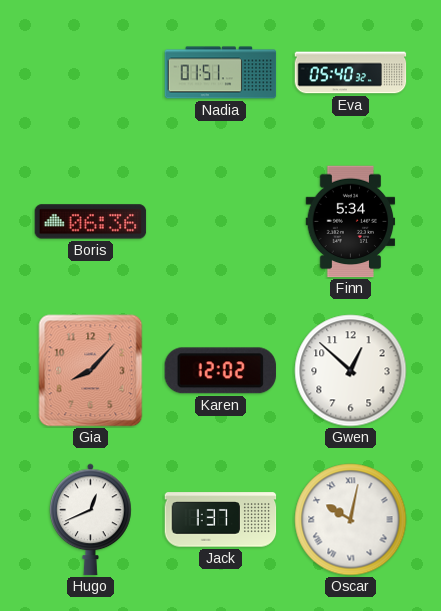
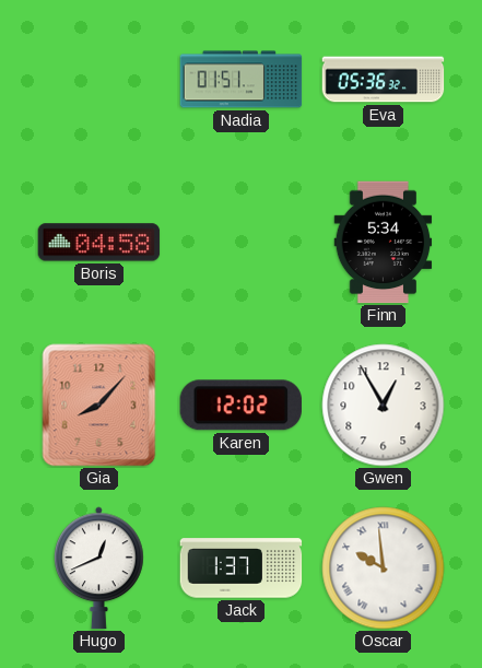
Eva: 05:40 -> 05:36 (384, 80)
Boris: 06:36 -> 04:58 (99, 243)
Gwen: 12:52 -> 12:55 (384, 406)
Oscar: 10:02 -> 9:59 (384, 569)
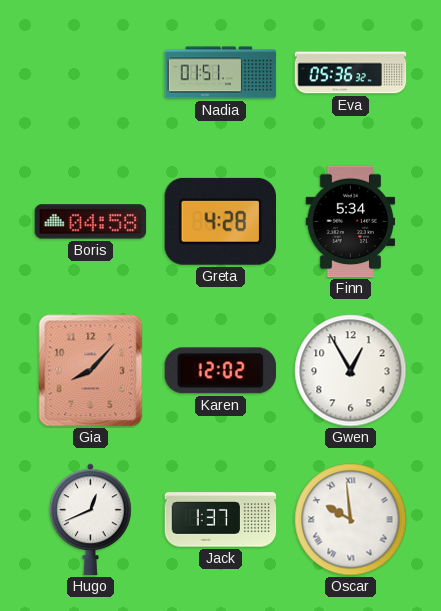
Greta: none -> 4:28 (220, 221)
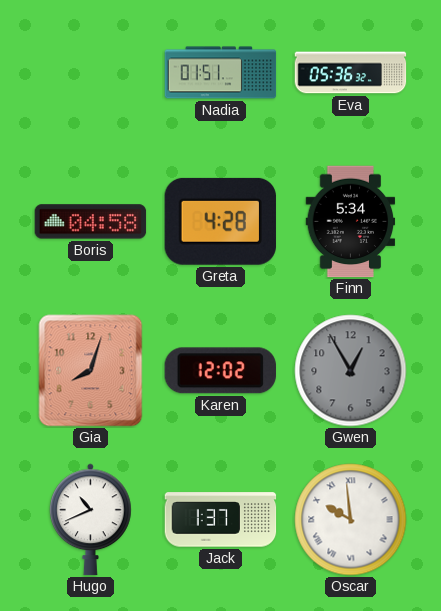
Gia: 8:07 -> 8:03 (91, 371)
Gwen dial: white -> grey (351, 371)
Hugo: 12:41 -> 10:41 (91, 520)
